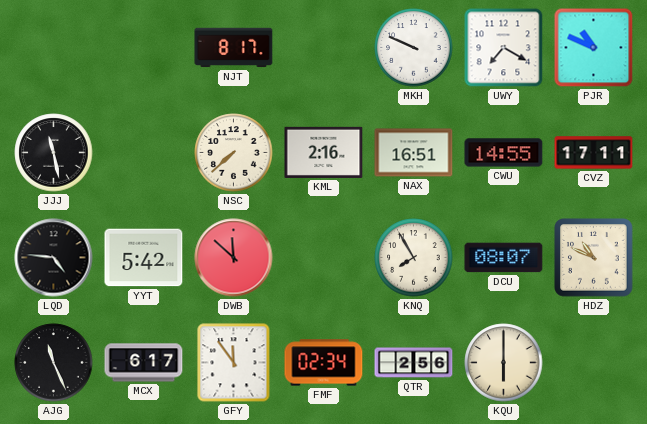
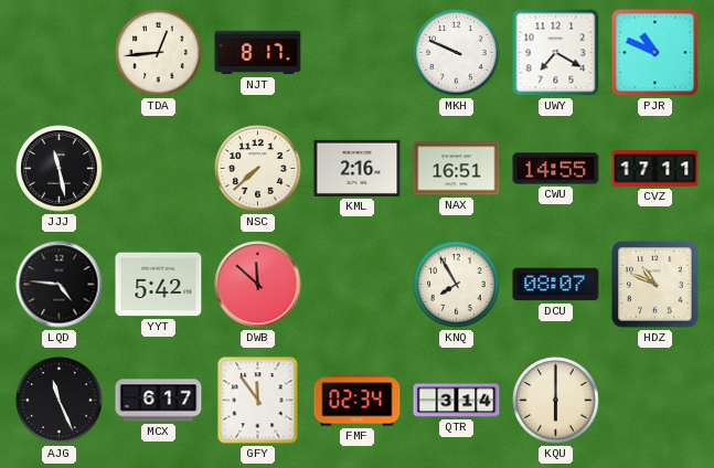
TDA: none -> 12:44 (159, 53)
QTR: 2:56 -> 3:14 (457, 401)
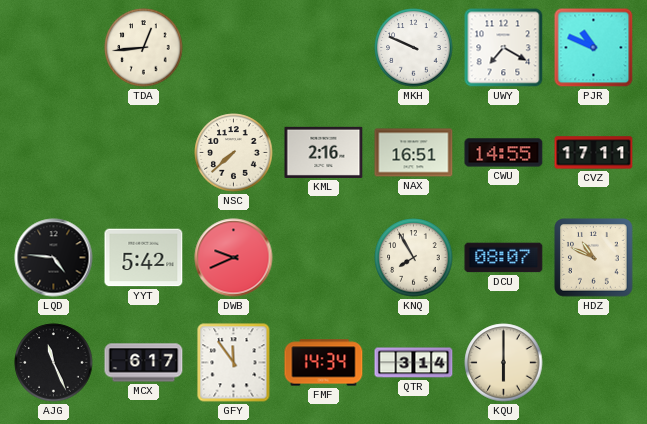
NJT: 8:17 -> none (258, 53)
JJJ: 11:28 -> none (60, 169)
DWB: 11:52 -> 9:41 (234, 258)
FMF: 02:34 -> 14:34 (324, 363)
